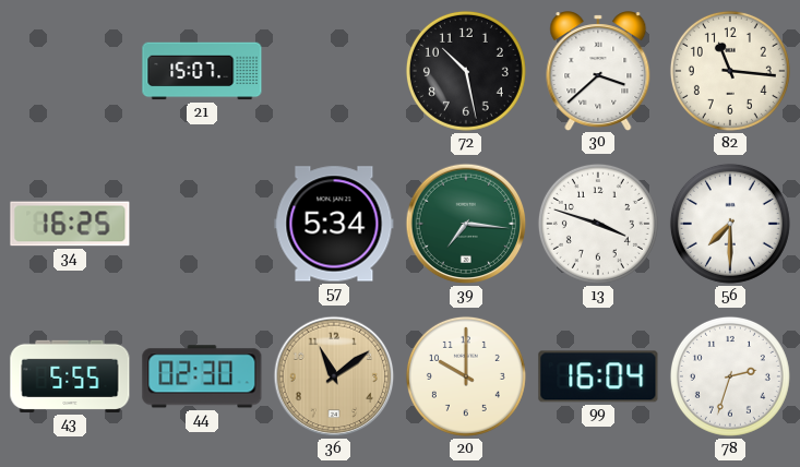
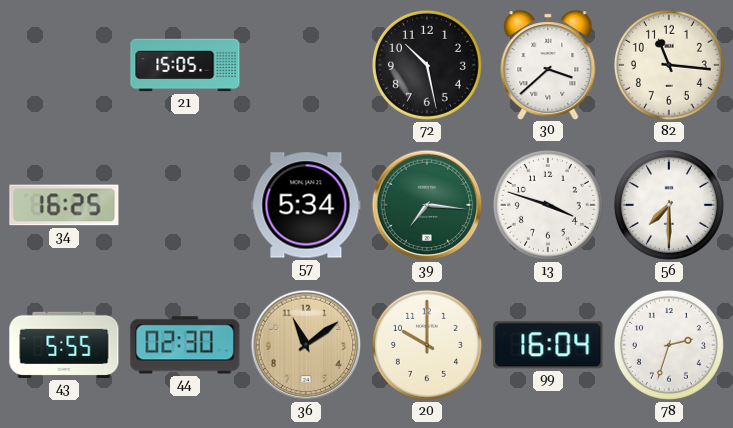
21: 15:07 -> 15:05 (185, 65)
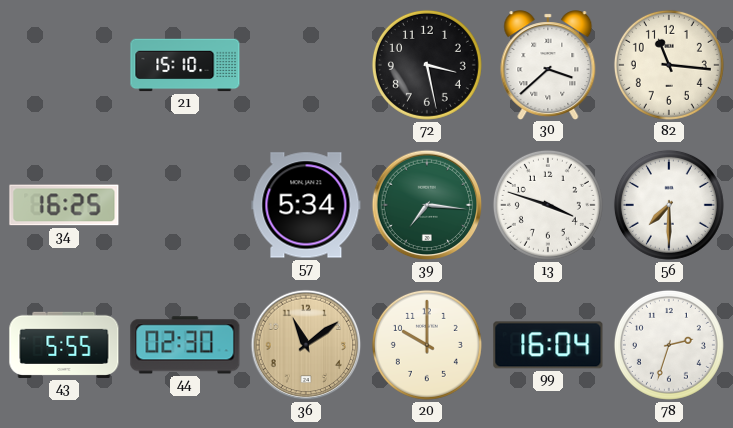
21: 15:05 -> 15:10 (185, 65)
72: 10:28 -> 3:28 (427, 65)
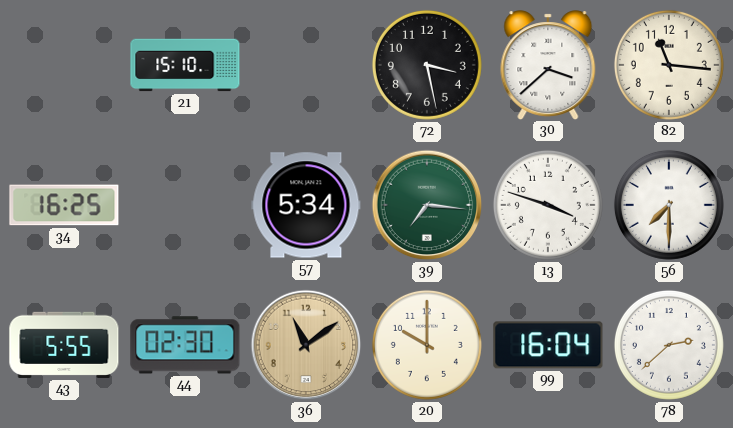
78: 2:33 -> 2:38 (669, 345)
